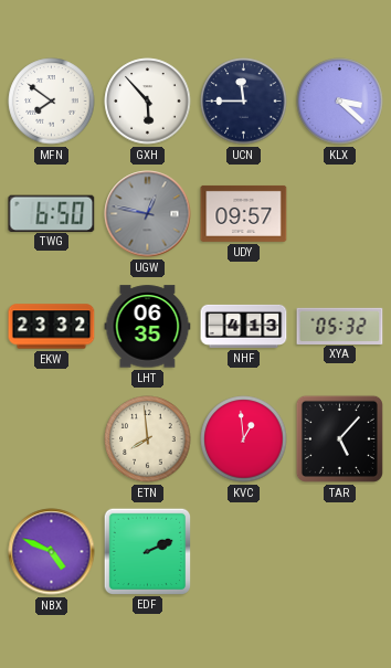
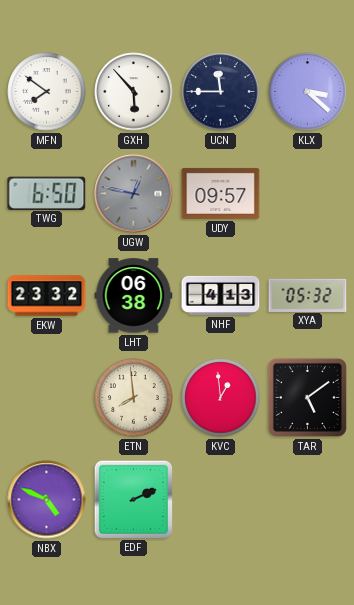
LHT: 06:35 -> 06:38 (134, 296)
TAR: 5:07 -> 5:09 (307, 397)
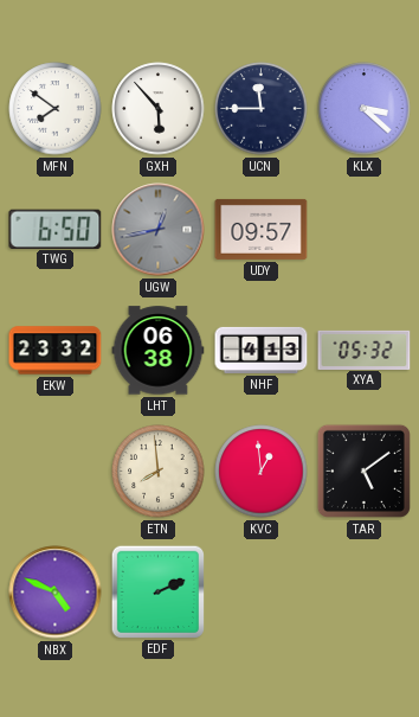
UGW: 12:47 -> 12:43 (159, 230)
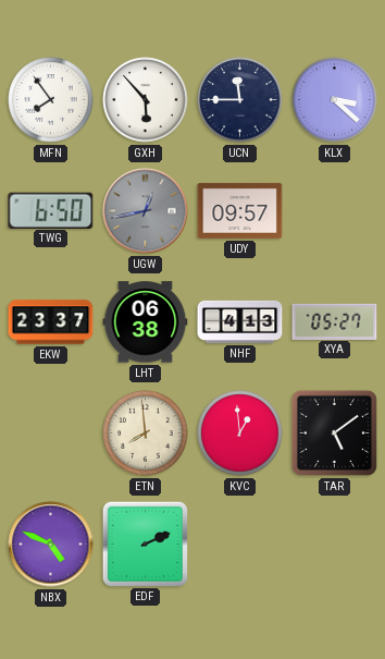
MFN: 7:51 -> 7:54 (51, 100)
EKW: 23:32 -> 23:37 (51, 322)
XYA: 05:32 -> 05:27 (335, 321)
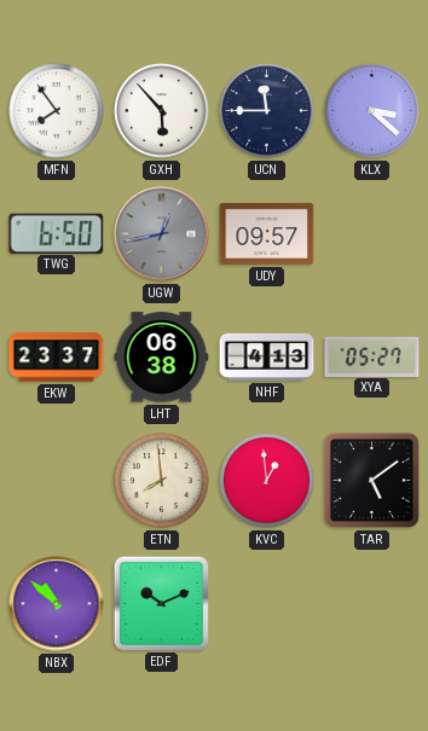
NBX: 4:49 -> 10:52 (57, 604)
EDF: 2:11 -> 10:11 (161, 603)
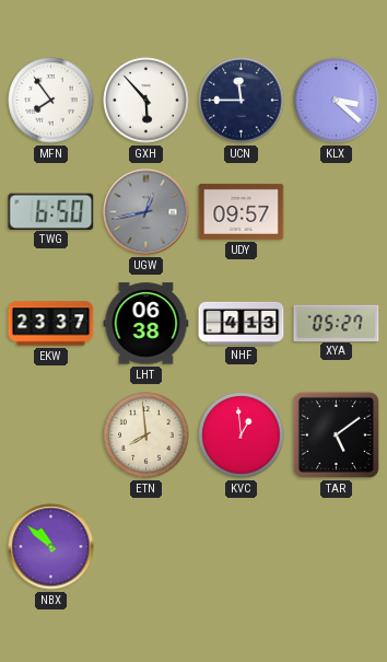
EDF: 10:11 -> none (161, 603)
